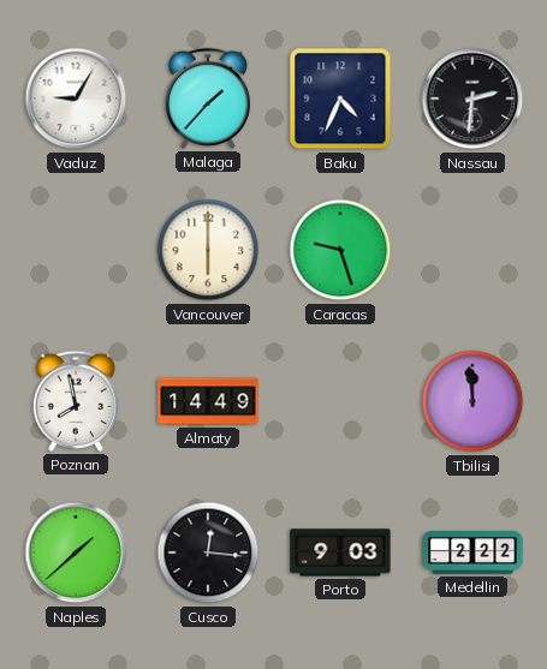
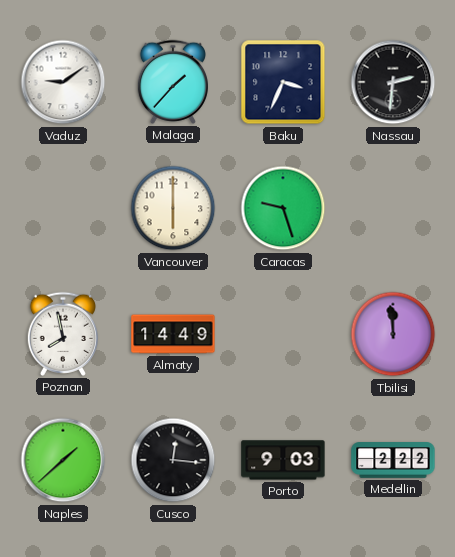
Vaduz: 9:05 -> 9:09 (63, 82)
Baku: 4:34 -> 3:34 (283, 82)
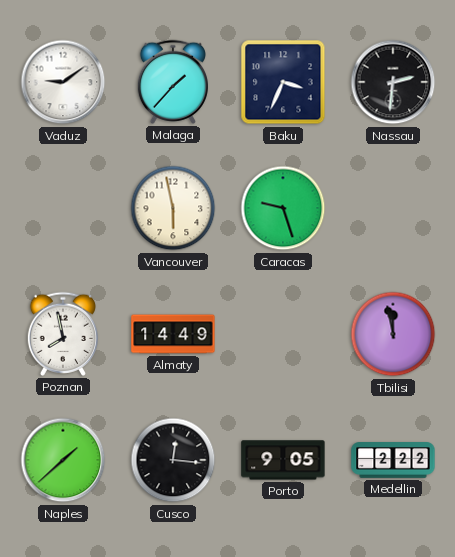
Vancouver: 6:00 -> 5:58 (173, 208)
Tbilisi: 11:59 -> 11:58 (393, 334)
Porto: 9:03 -> 9:05 (283, 460)
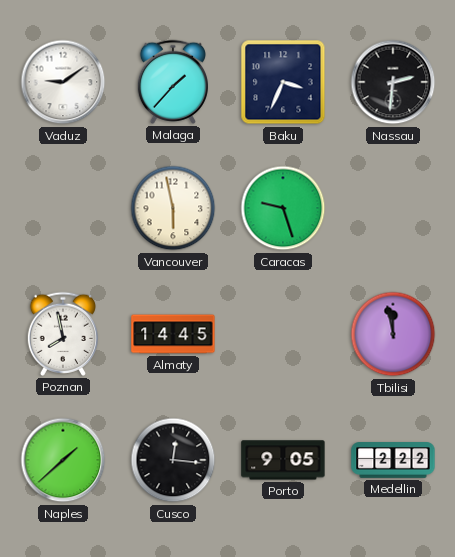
Almaty: 14:49 -> 14:45 (173, 334)
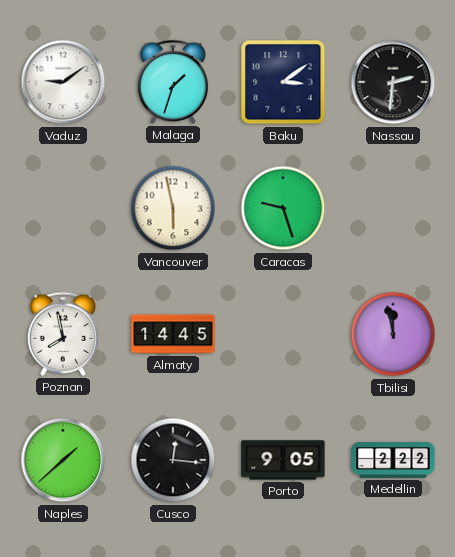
Malaga: 1:37 -> 1:33 (172, 82)
Baku: 3:34 -> 3:09 (283, 82)
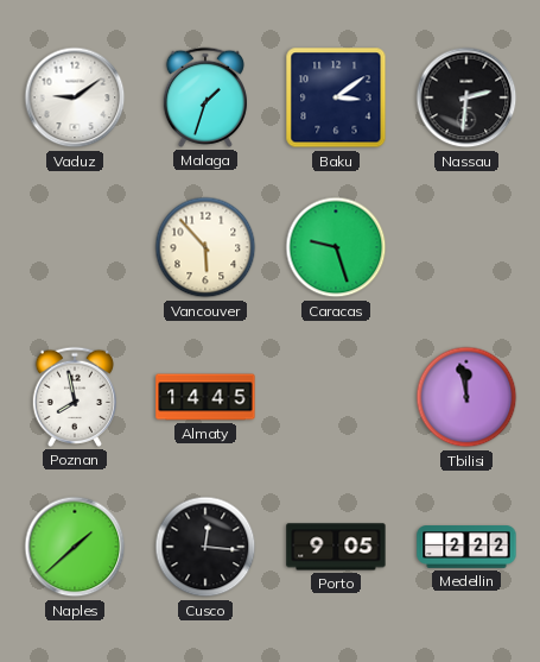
Vancouver: 5:58 -> 5:53 (205, 247)
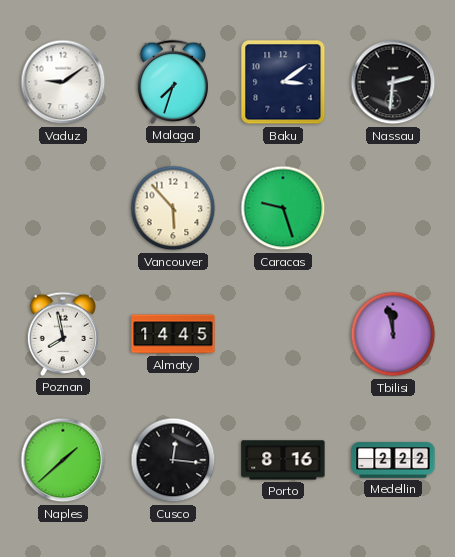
Malaga: 1:33 -> 7:33 (172, 82)
Porto: 9:05 -> 8:16 (283, 460)
